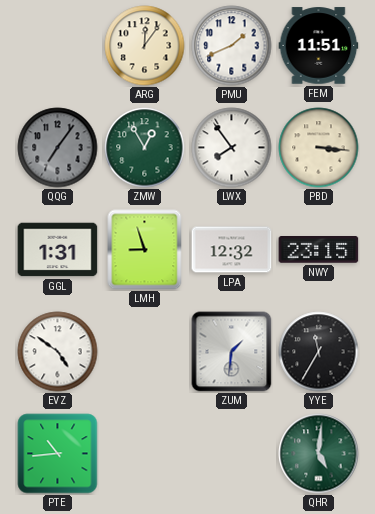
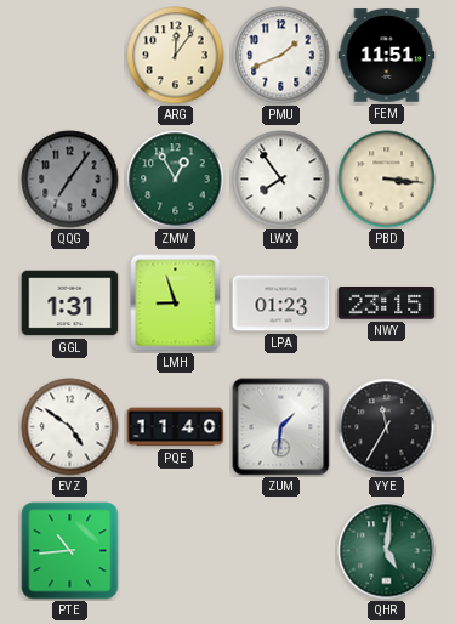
LPA: 12:32 -> 01:23 (281, 304)
PQE: none -> 11:40 (176, 427)
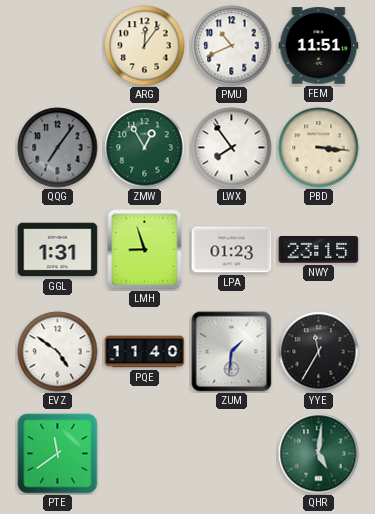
PMU: 1:41 -> 10:41 (232, 46)
PTE: 10:44 -> 11:39 (58, 454)
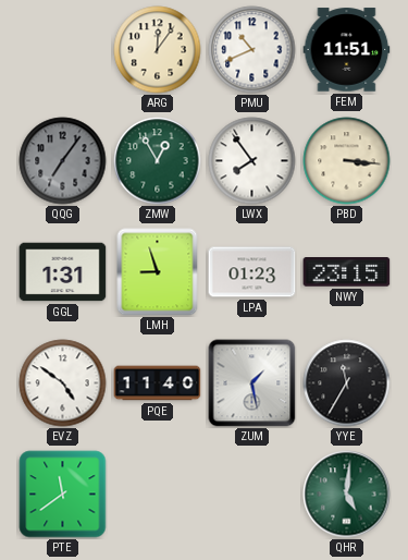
ZUM: 1:31 -> 1:28 (252, 384)
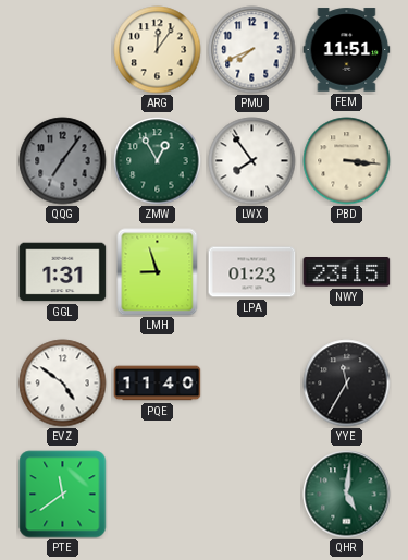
PMU: 10:41 -> 7:41 (252, 50)
ZUM: 1:28 -> none (252, 384)
